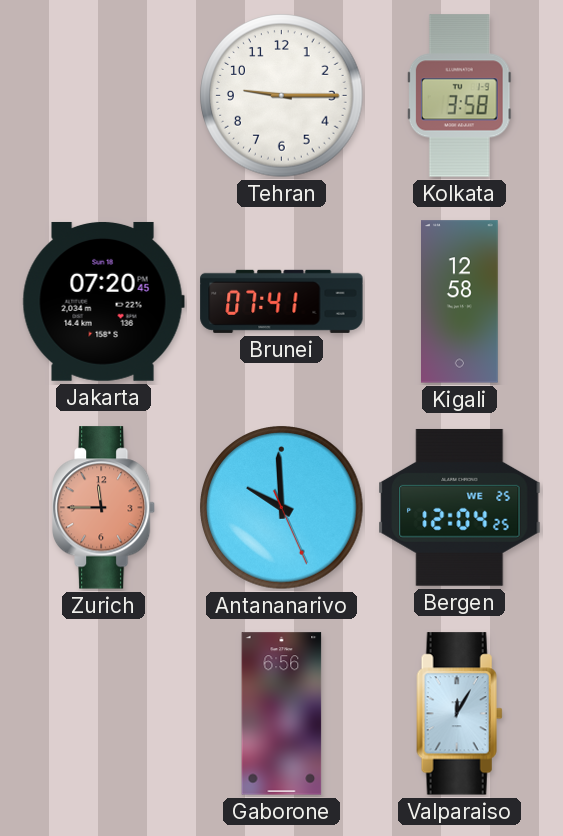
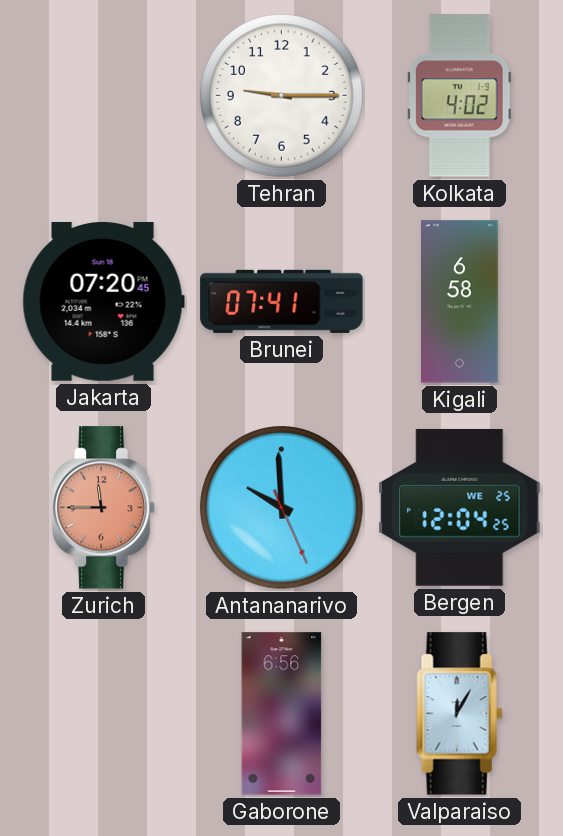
Kolkata: 3:58 -> 4:02 (459, 96)
Kigali: 12:58 -> 6:58 (460, 302)
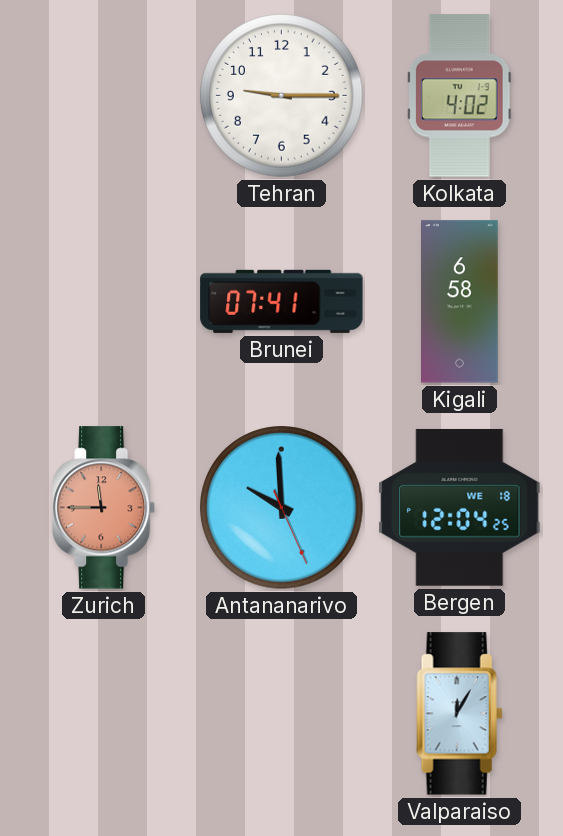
Jakarta: 07:20 -> none (103, 301)
Bergen date: WE 25 -> WE 18 (460, 507)
Gaborone: 6:56 -> none (282, 714)
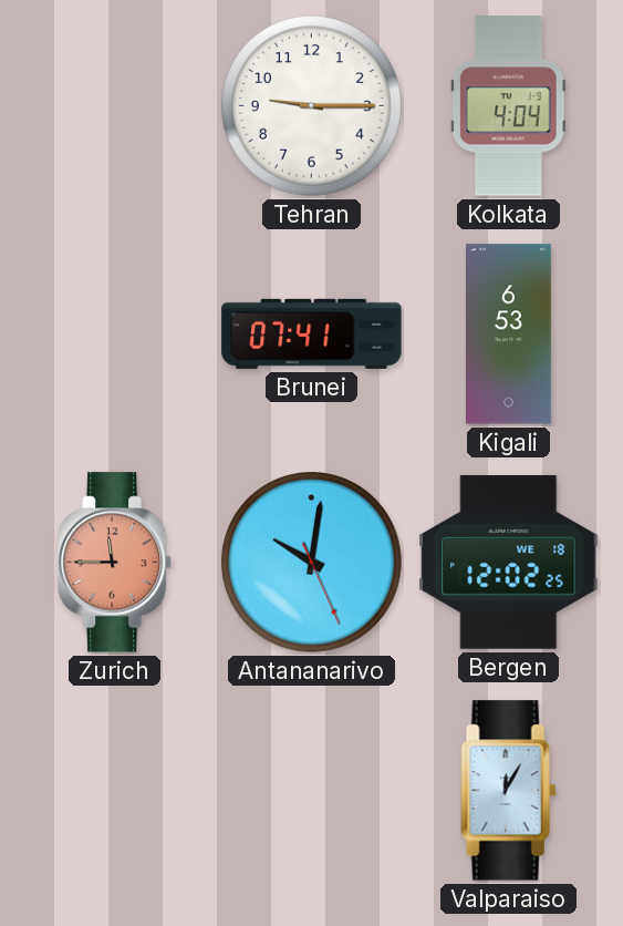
Kolkata: 4:02 -> 4:04 (508, 106)
Kigali: 6:58 -> 6:53 (509, 335)
Antananarivo: 9:59 -> 10:01 (312, 563)
Bergen: 12:04 -> 12:02 (509, 562)
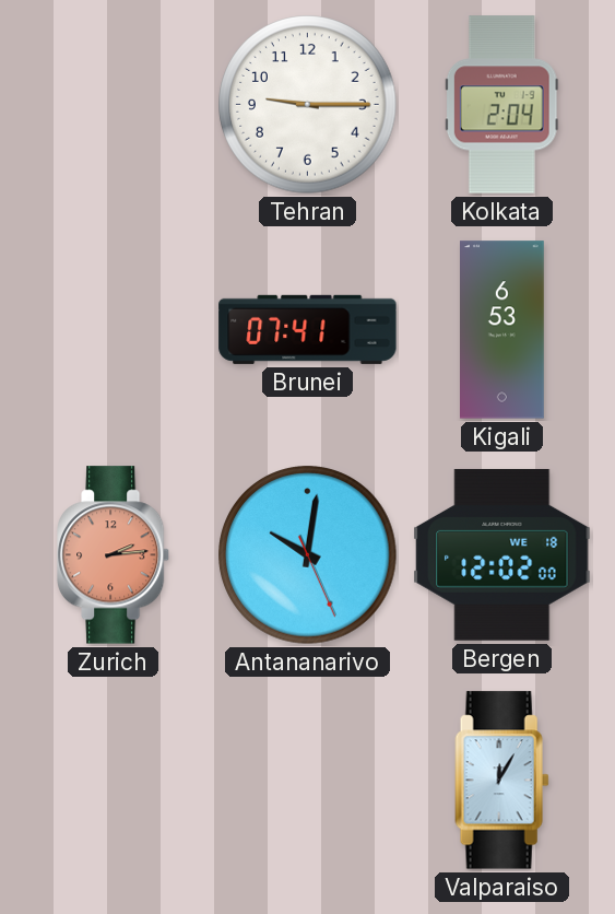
Kolkata: 4:04 -> 2:04 (501, 105)
Zurich: 11:45 -> 2:14 (114, 555)
Bergen: 12:02:25 -> 12:02:00 (502, 554)
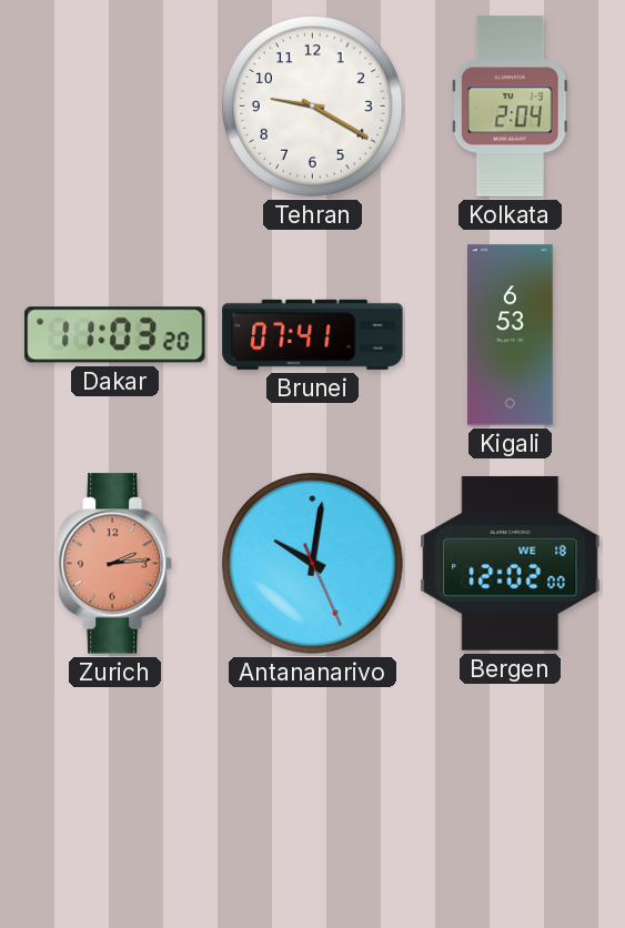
Tehran: 9:15 -> 9:20 (313, 107)
Dakar: none -> 11:03 (115, 335)
Valparaiso: 12:05 -> none (502, 781)
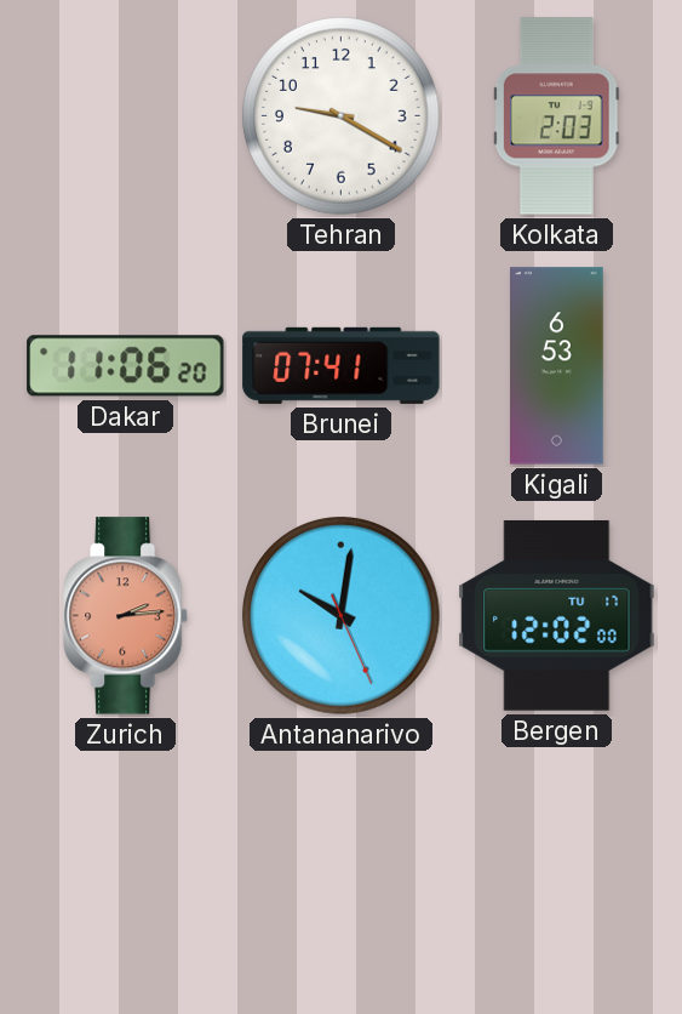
Kolkata: 2:04 -> 2:03 (556, 116)
Dakar: 11:03 -> 11:06 (126, 366)
Bergen date: WE 18 -> TU 17 (557, 615)
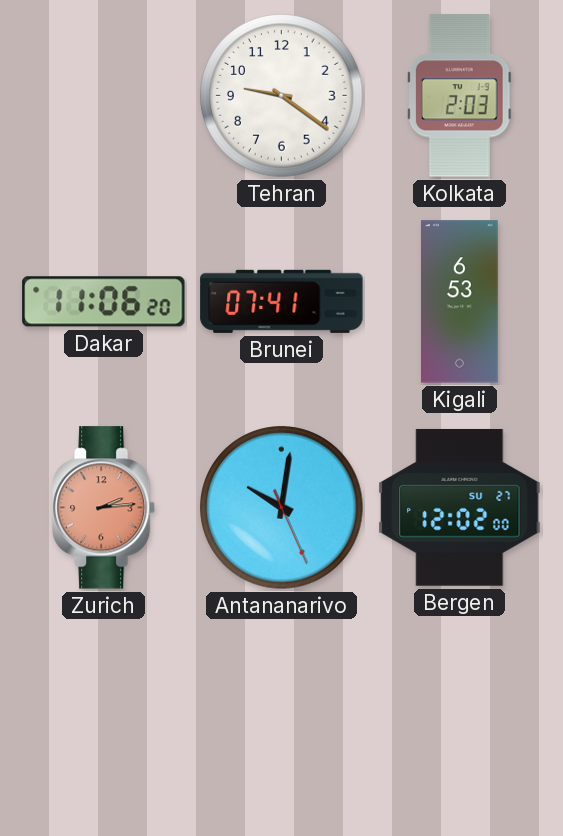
Tehran: 9:20 -> 9:21 (282, 96)
Bergen date: TU 17 -> SU 27 (460, 507)
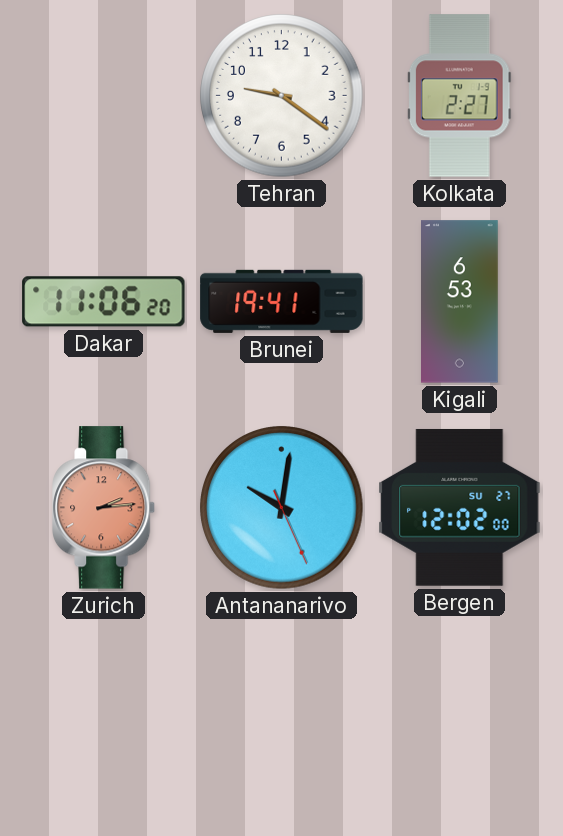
Kolkata: 2:03 -> 2:27 (459, 96)
Brunei: 07:41 -> 19:41 (282, 301)
